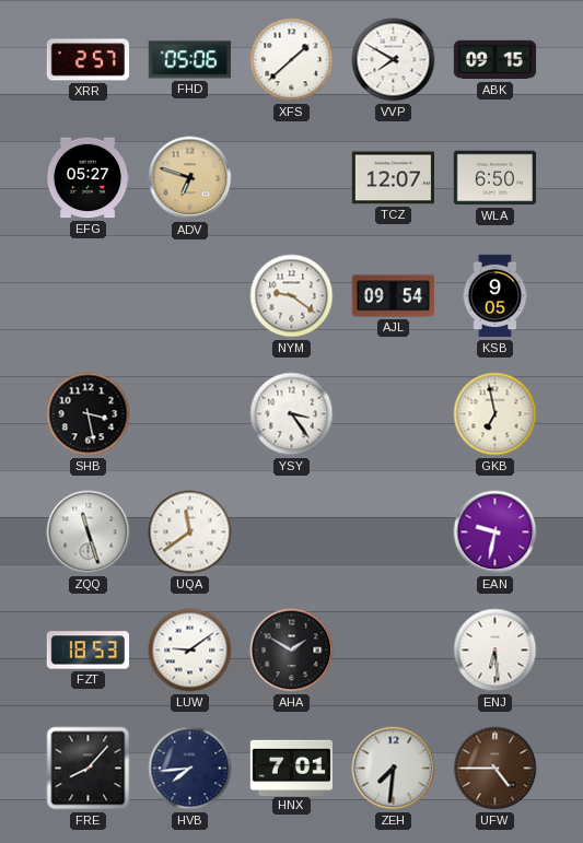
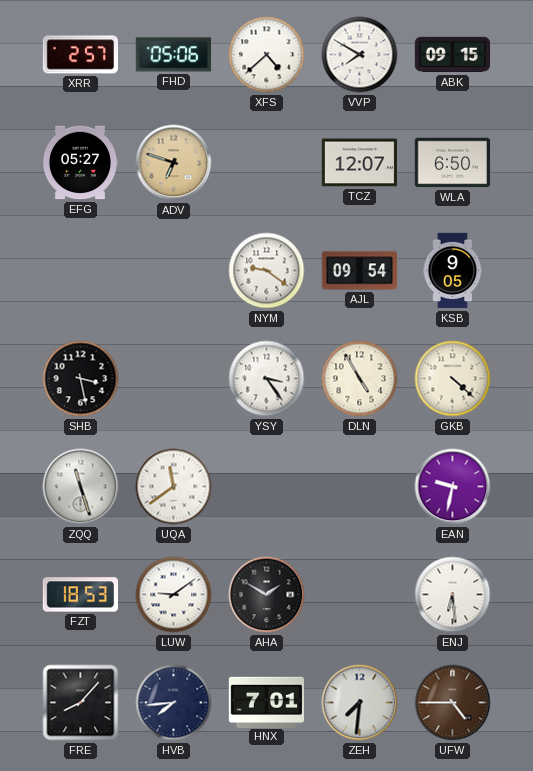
XFS: 1:38 -> 4:38 (267, 55)
DLN: none -> 4:55 (360, 379)
GKB: 6:58 -> 4:22 (453, 379)
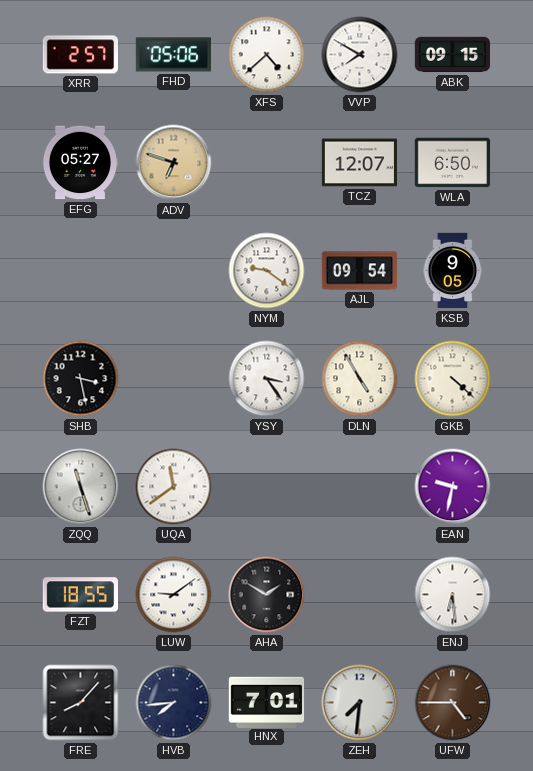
FZT: 18:53 -> 18:55 (80, 595)
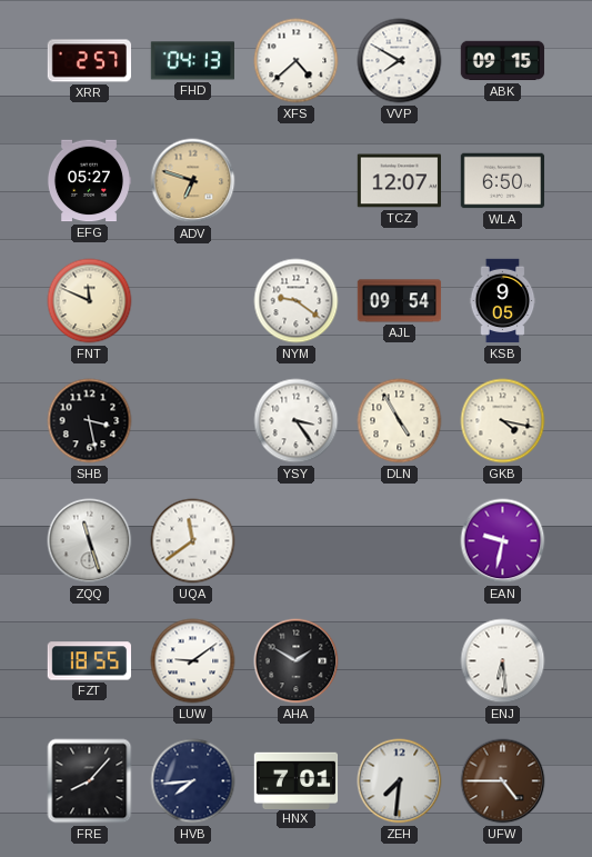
FHD: 05:06 -> 04:13 (192, 61)
FNT: none -> 11:49 (90, 301)
GKB: 4:22 -> 4:17 (503, 421)
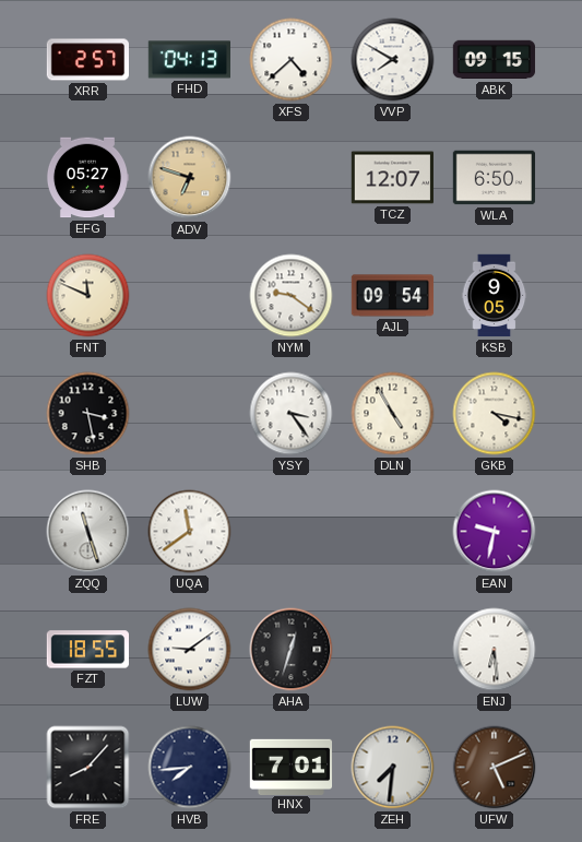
AHA: 1:50 -> 12:33 (292, 650)
UFW: 4:45 -> 5:11 (495, 768)
